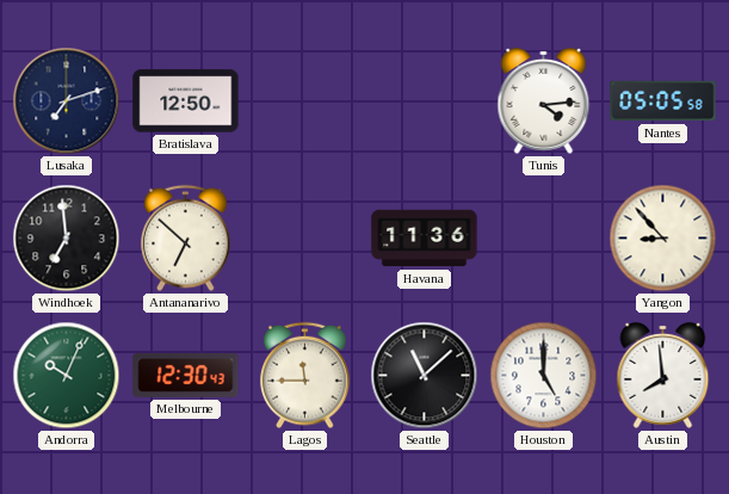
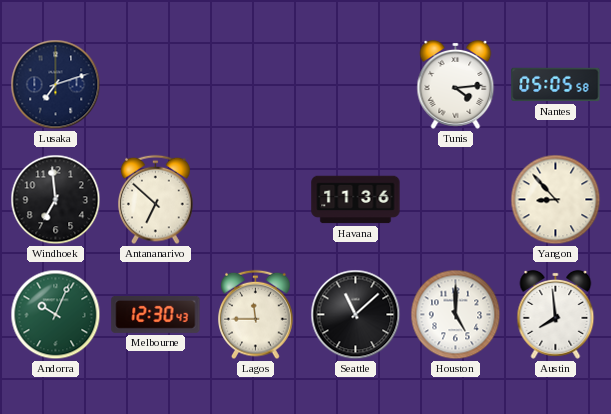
Bratislava: 12:50 -> none (186, 101)
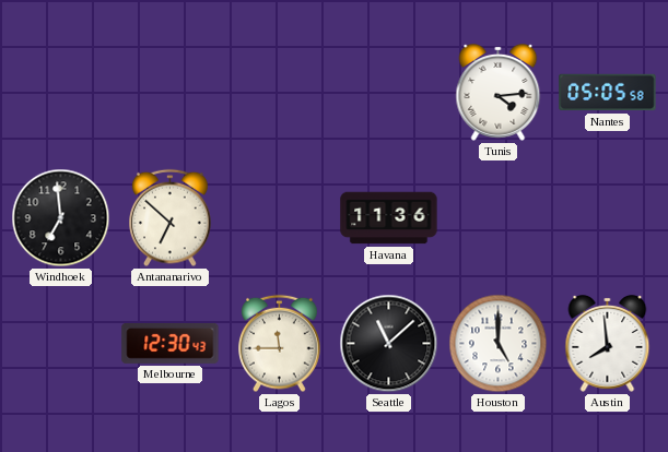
Lusaka: 7:12 -> none (56, 85)
Yangon: 8:53 -> none (556, 200)
Andorra: 10:04 -> none (56, 315)
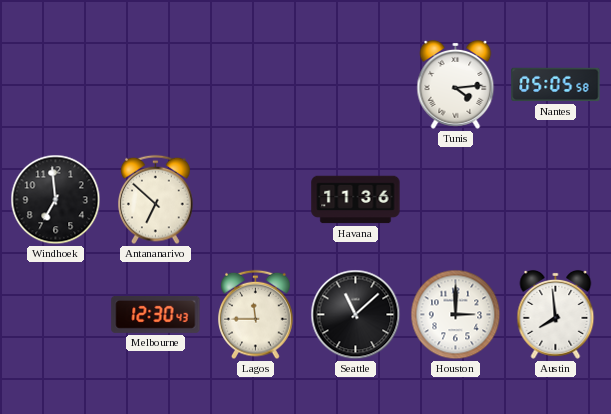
Houston: 5:00 -> 3:00 (456, 315)
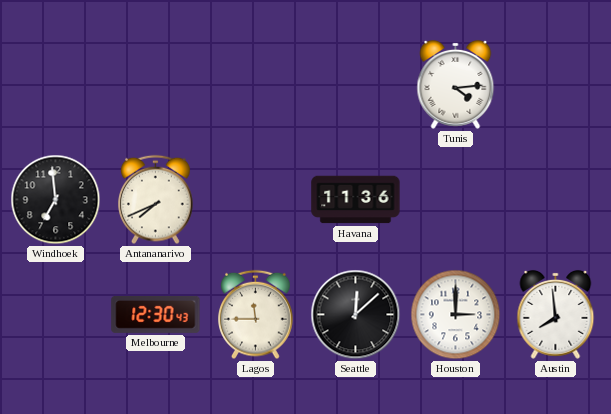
Nantes: 05:05 -> none (556, 85)
Antananarivo: 6:52 -> 7:41 (156, 200)
Seattle: 11:08 -> 12:08 (356, 315)
